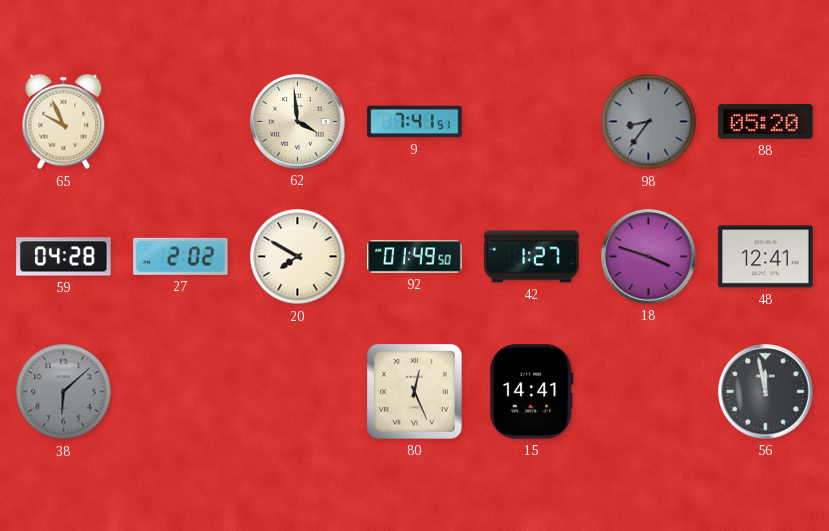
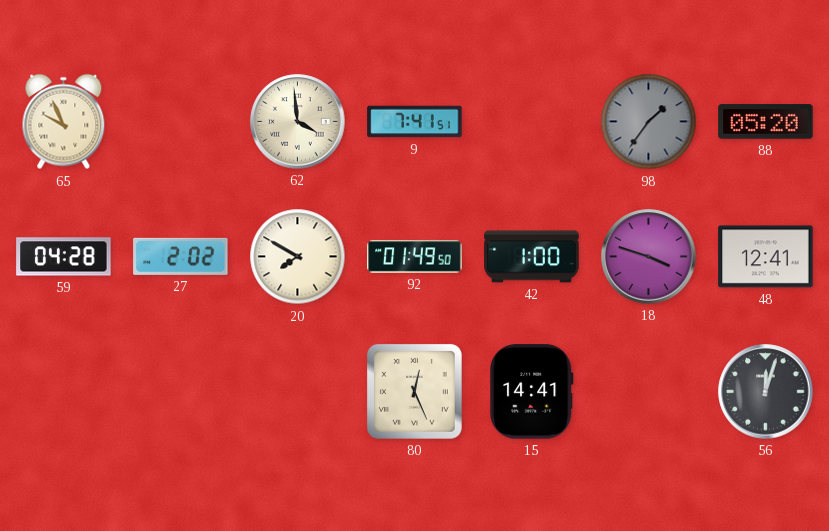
98: 8:36 -> 1:36 (649, 122)
42: 1:27 -> 1:00 (532, 257)
38: 6:08 -> none (64, 392)
56: 11:58 -> 12:03 (766, 392)
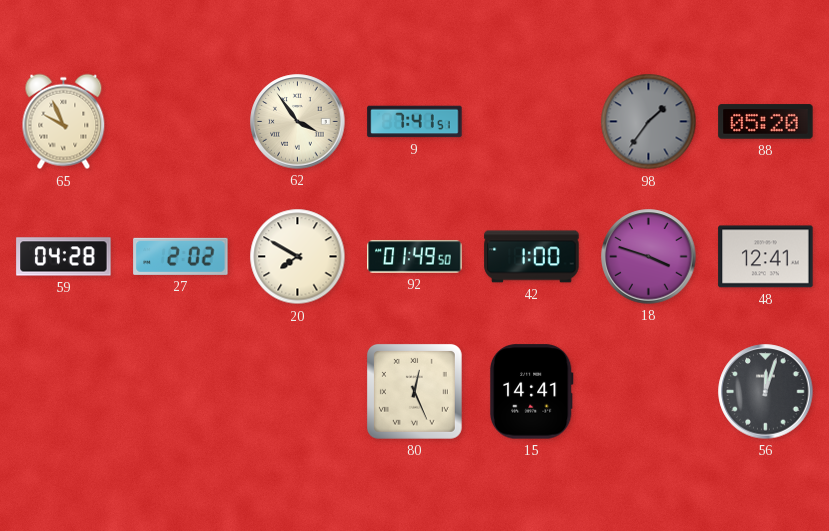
62: 3:59 -> 3:54 (298, 122)
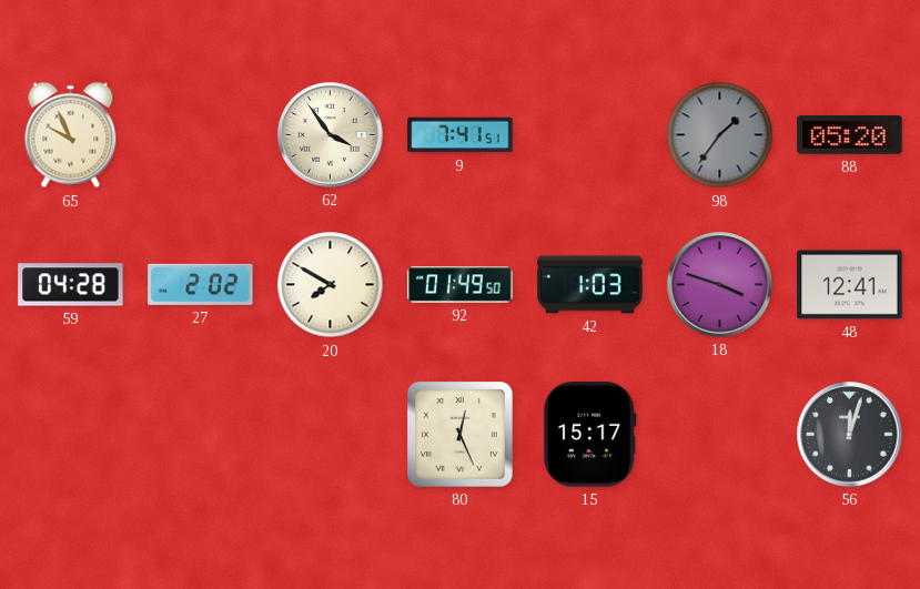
42: 1:00 -> 1:03 (590, 285)
15: 14:41 -> 15:17 (589, 435)
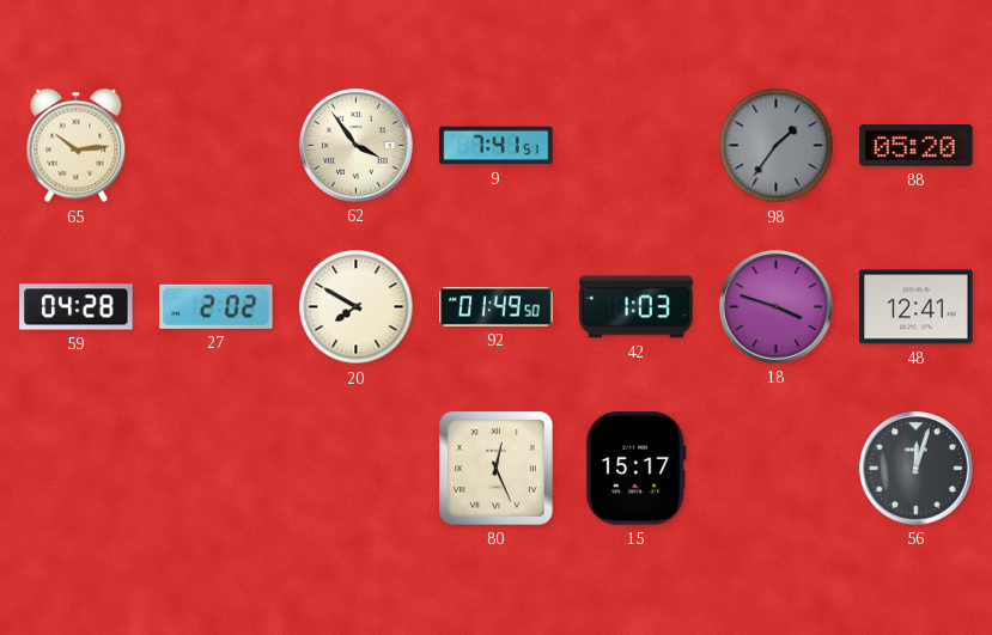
65: 9:56 -> 10:14 (77, 146)
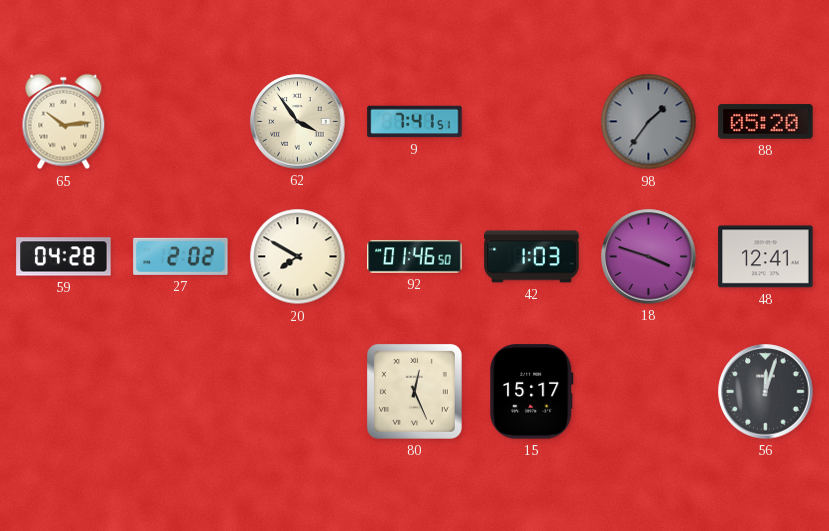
92: 01:49 -> 01:46 (415, 257)
